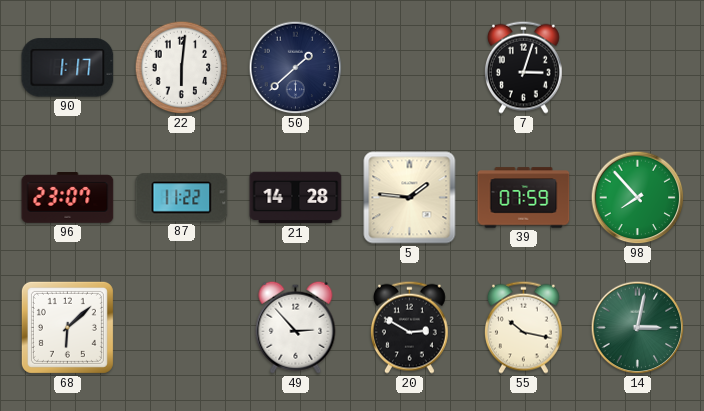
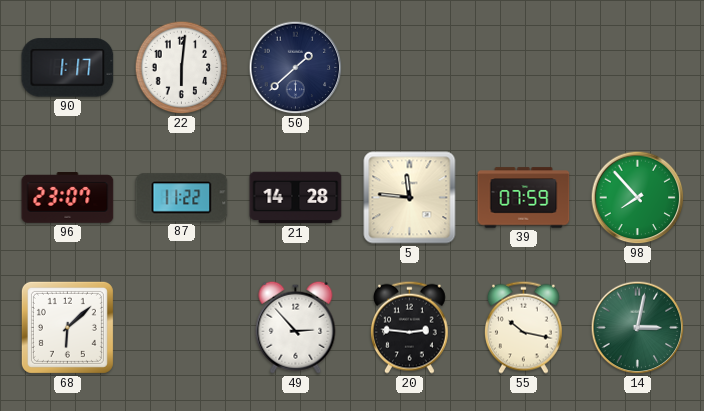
7: 3:03 -> none (523, 67)
5: 1:46 -> 11:46 (410, 198)
20: 2:50 -> 2:46 (409, 327)
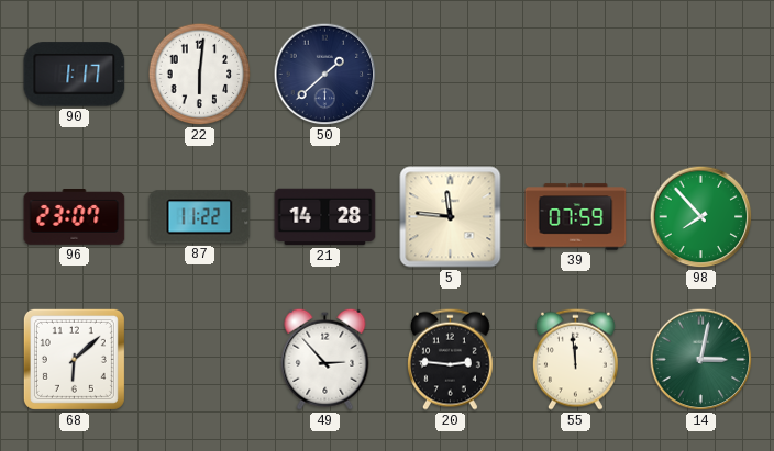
55: 10:17 -> 11:59 (575, 359)
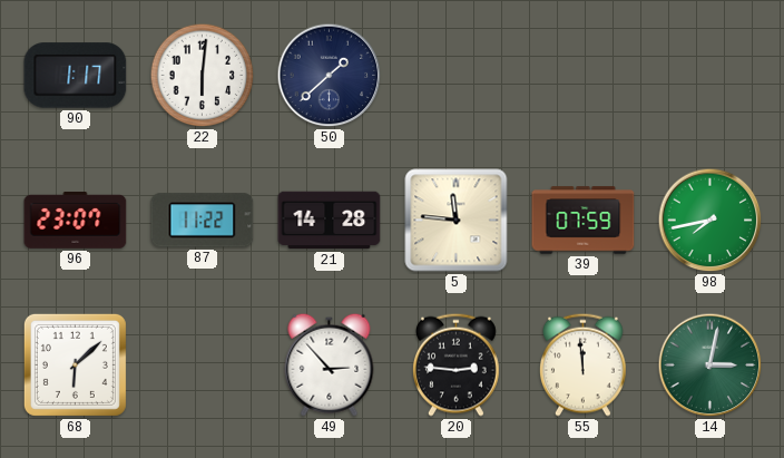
98: 7:53 -> 7:43 (710, 221)
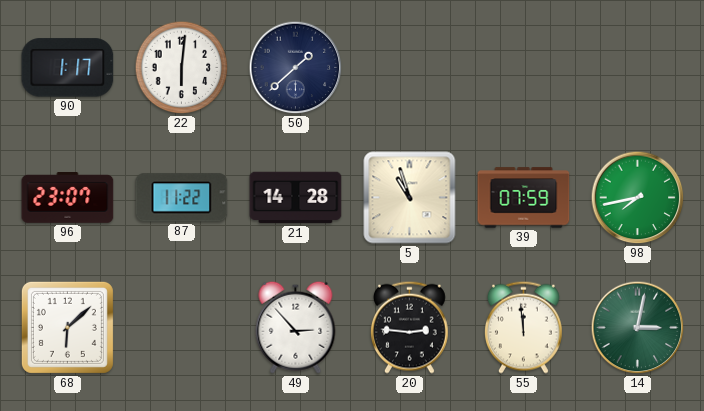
5: 11:46 -> 10:57 (410, 198)
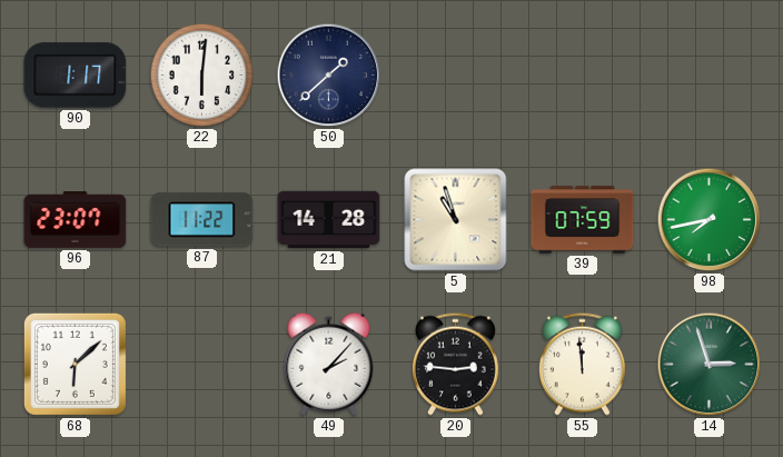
49: 2:53 -> 2:07 (329, 364)
14: 3:02 -> 2:57 (710, 365)
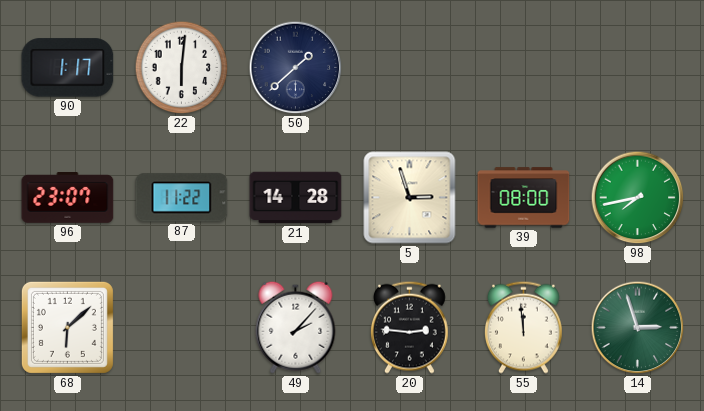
5: 10:57 -> 2:57 (410, 198)
39: 07:59 -> 08:00 (524, 198)
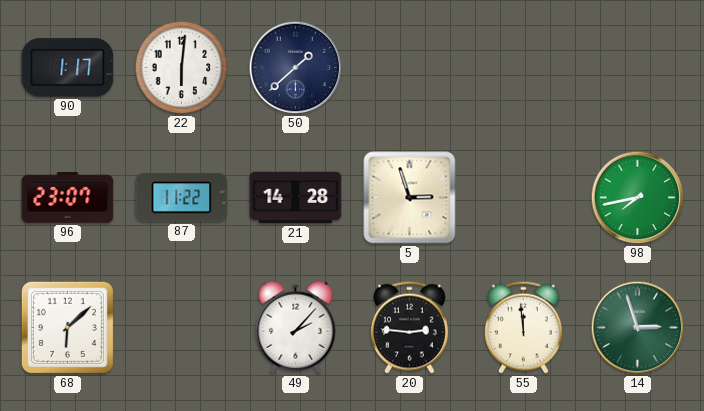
39: 08:00 -> none (524, 198)
